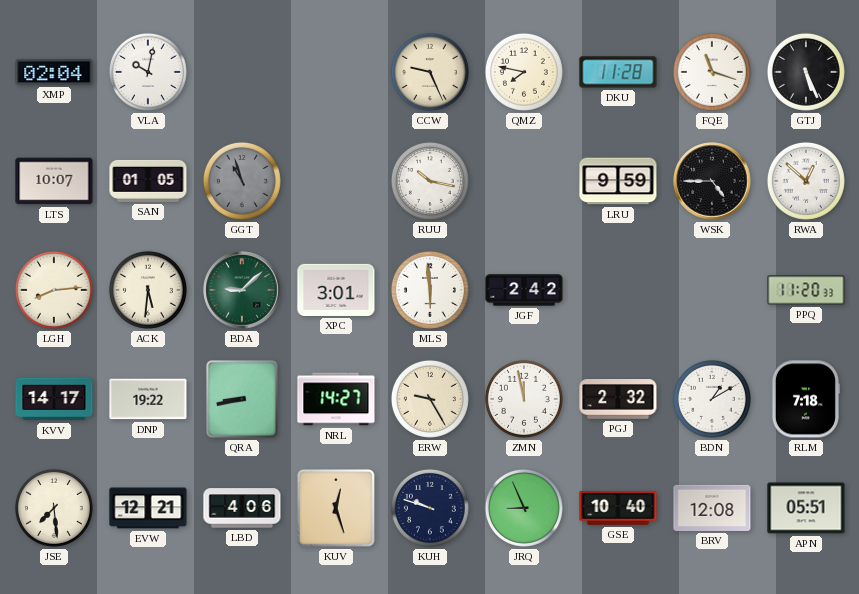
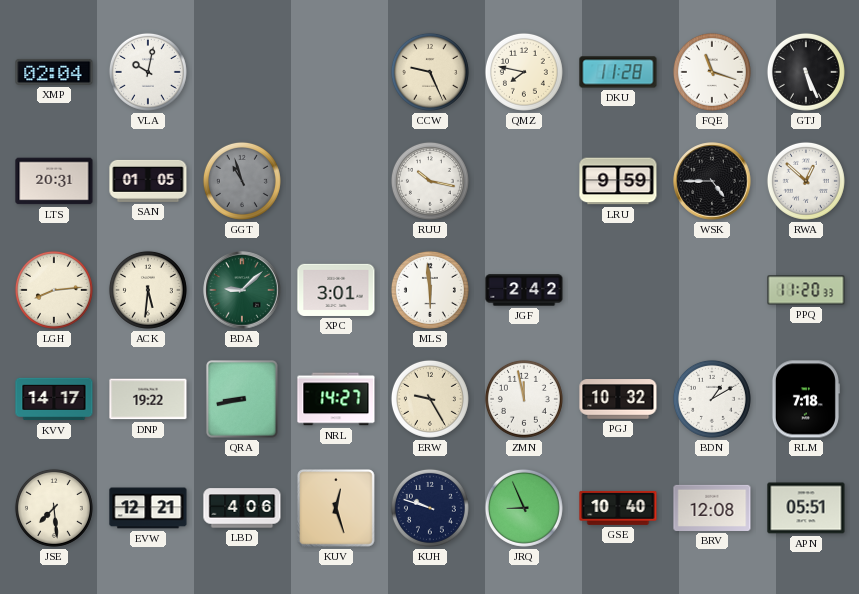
LTS: 10:07 -> 20:31 (54, 181)
PGJ: 2:32 -> 10:32 (618, 399)
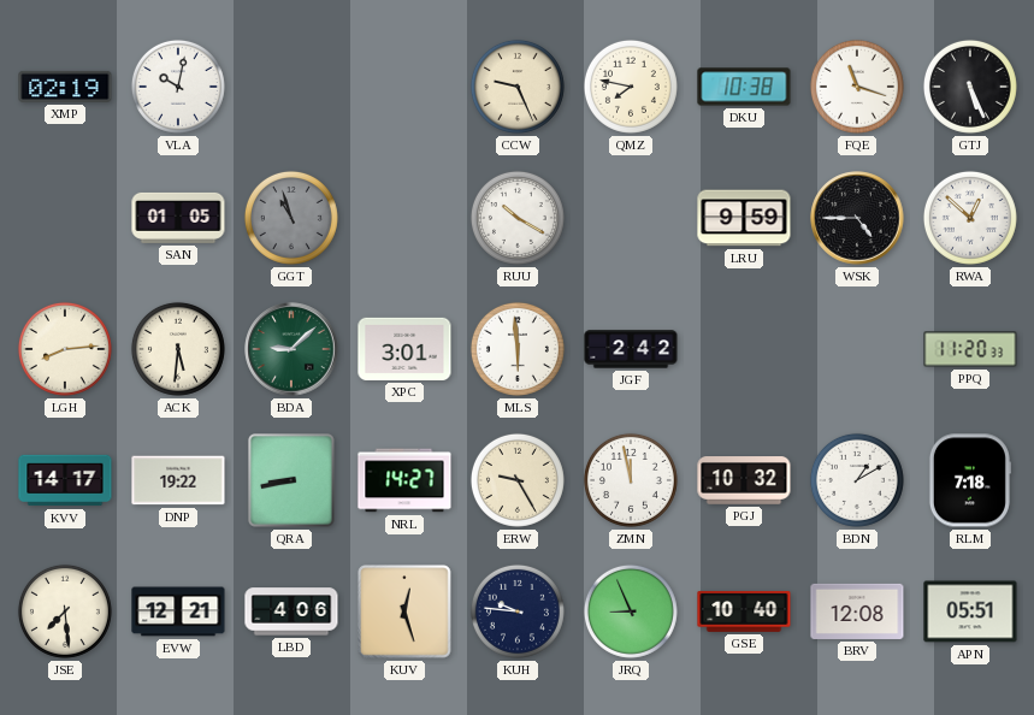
XMP: 02:04 -> 02:19 (65, 87)
DKU: 11:28 -> 10:38 (744, 87)
LTS: 20:31 -> none (54, 181)
RUU: 10:17 -> 10:20 (518, 218)
KUH: 9:48 -> 9:46 (518, 611)
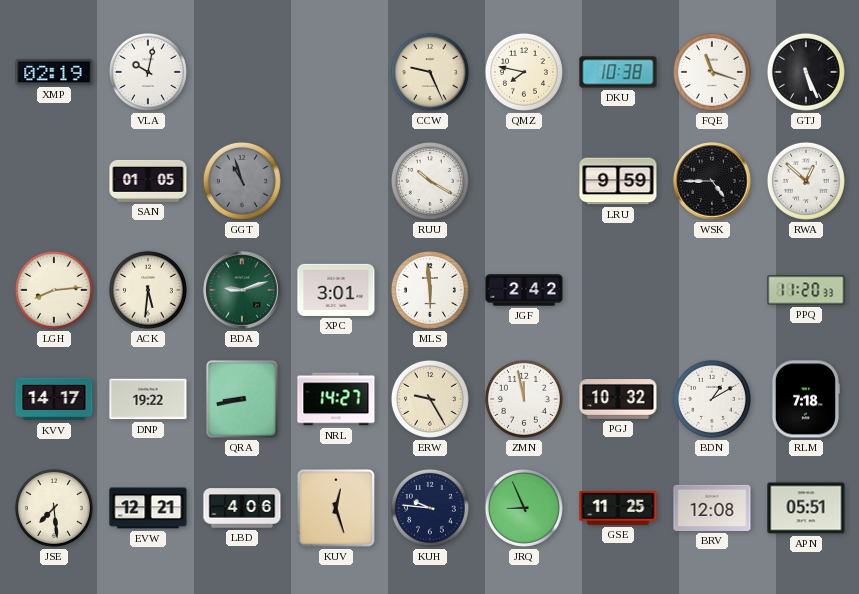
BDA: 9:08 -> 9:12 (242, 290)
GSE: 10:40 -> 11:25 (618, 508)
